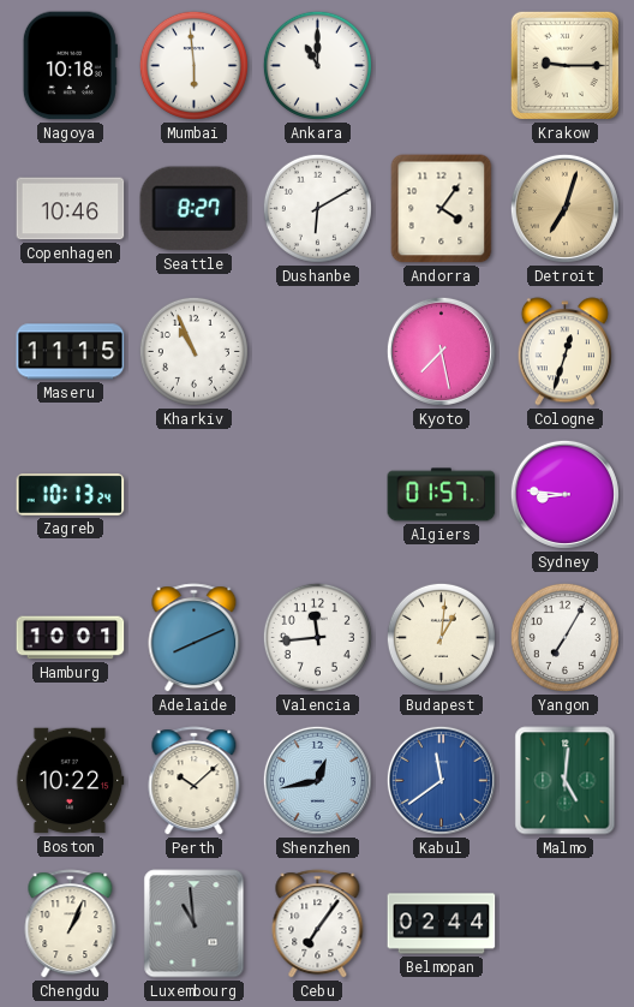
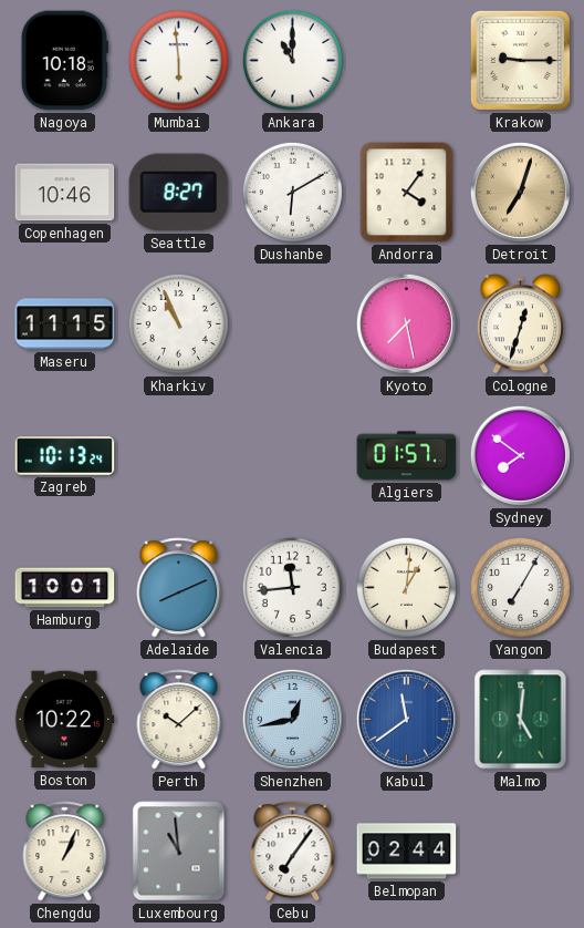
Sydney: 8:46 -> 7:51 (520, 455)
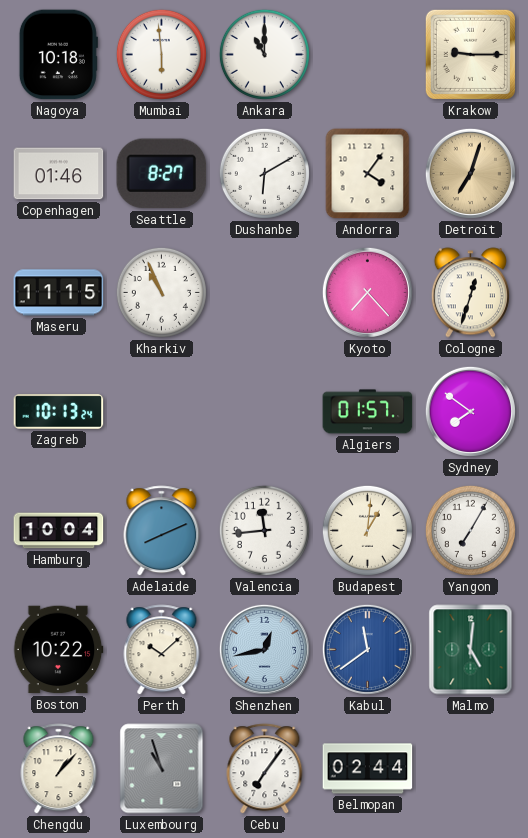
Copenhagen: 10:46 -> 01:46 (59, 174)
Kyoto: 7:28 -> 7:23 (367, 292)
Hamburg: 10:01 -> 10:04 (59, 531)
Chengdu: 1:04 -> 1:07 (59, 769)
Luxembourg: 10:59 -> 10:57 (162, 769)
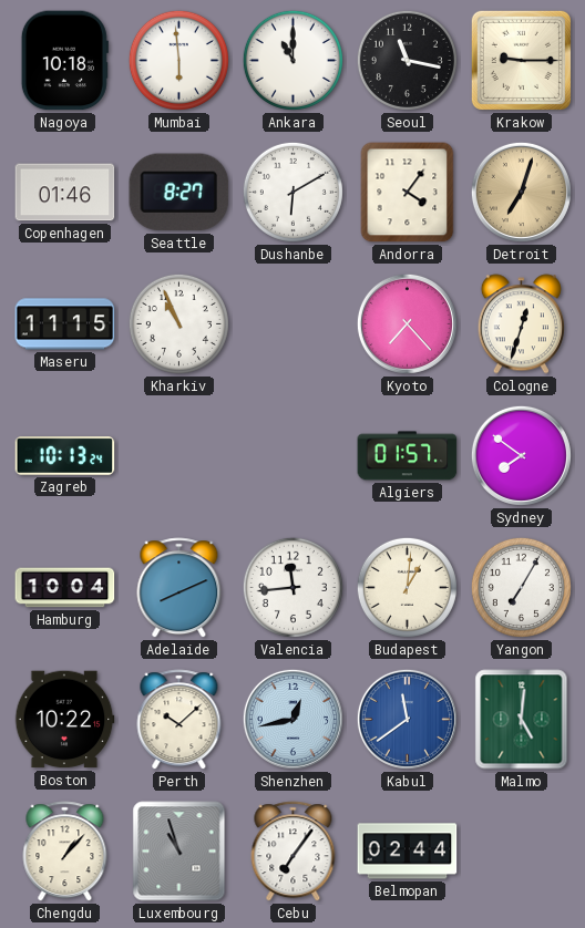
Seoul: none -> 11:17 (407, 60)
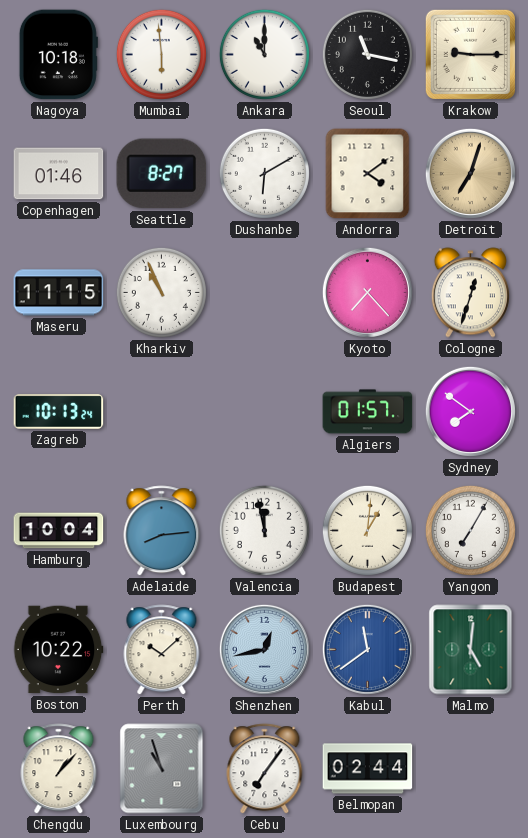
Andorra: 4:06 -> 4:09 (368, 174)
Adelaide: 8:11 -> 8:14 (162, 531)
Valencia: 11:44 -> 11:58 (264, 530)
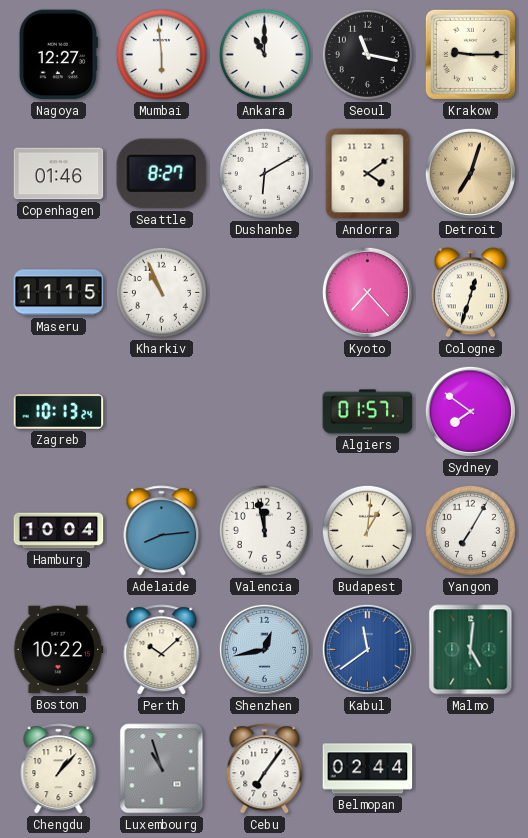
Nagoya: 10:18 -> 12:27 (58, 55)
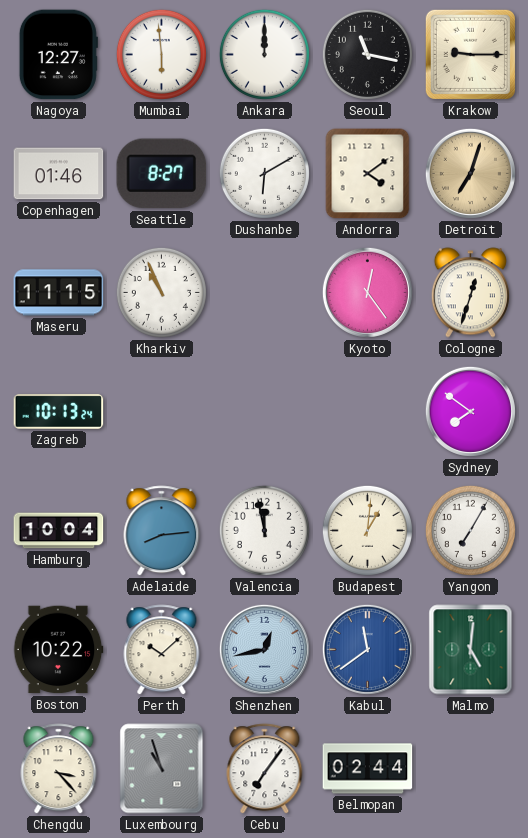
Ankara: 11:00 -> 12:00 (264, 54)
Kyoto: 7:23 -> 12:24 (367, 292)
Algiers: 01:57 -> none (368, 412)
Chengdu: 1:07 -> 3:23 (59, 769)
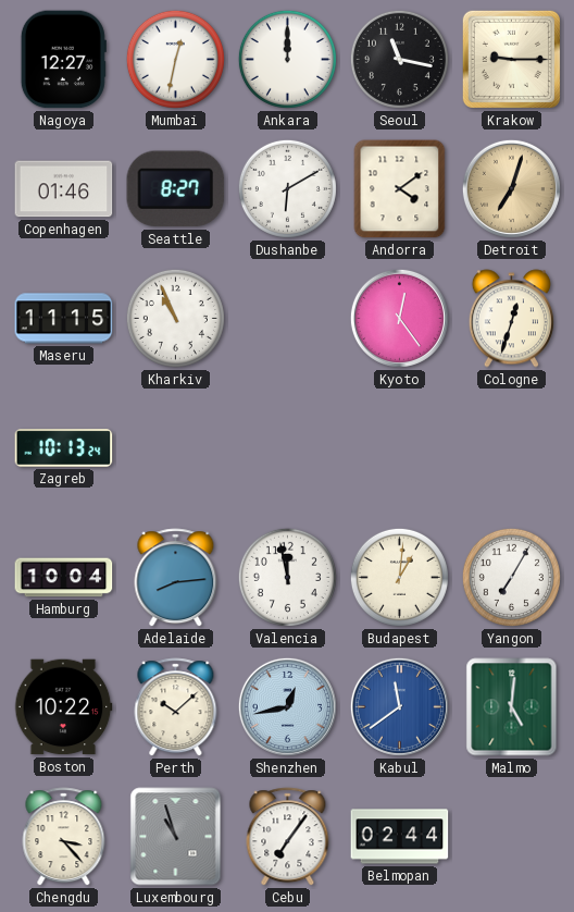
Mumbai: 5:59 -> 12:32 (175, 59)
Sydney: 7:51 -> none (470, 411)
